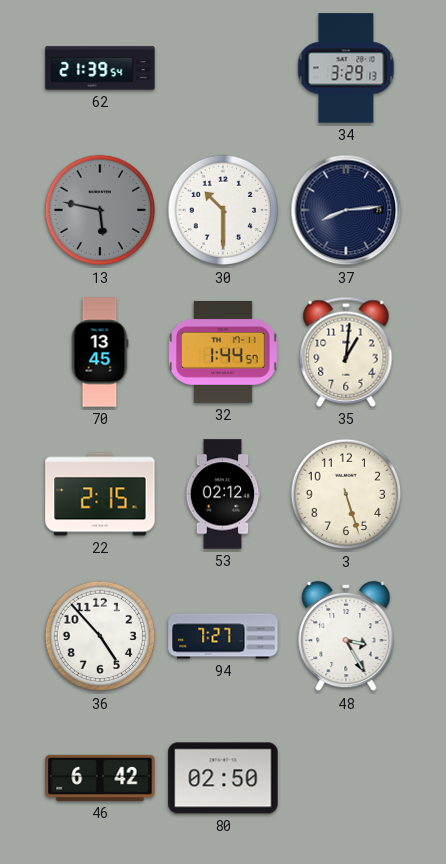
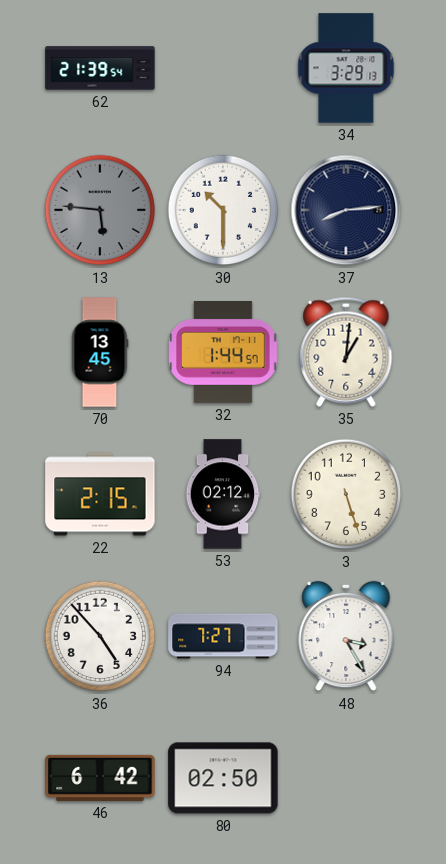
13: 5:47 -> 5:46 (100, 210)
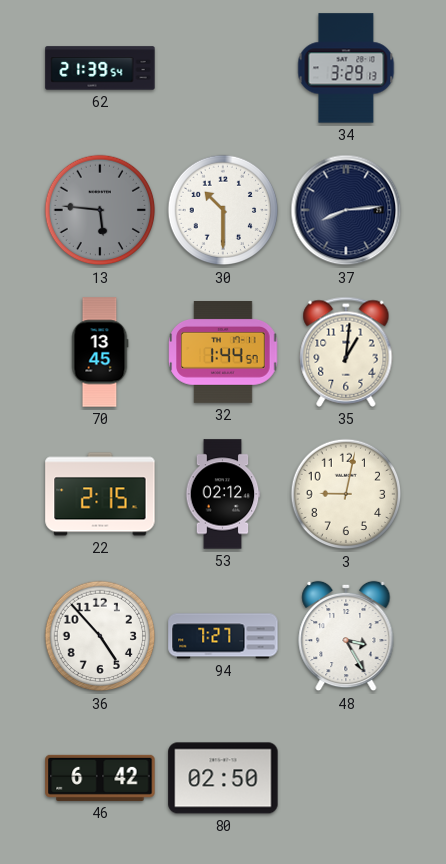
3: 5:27 -> 9:02 (346, 494)
